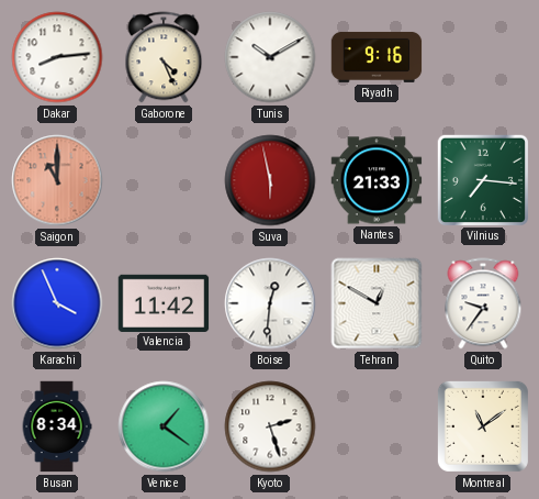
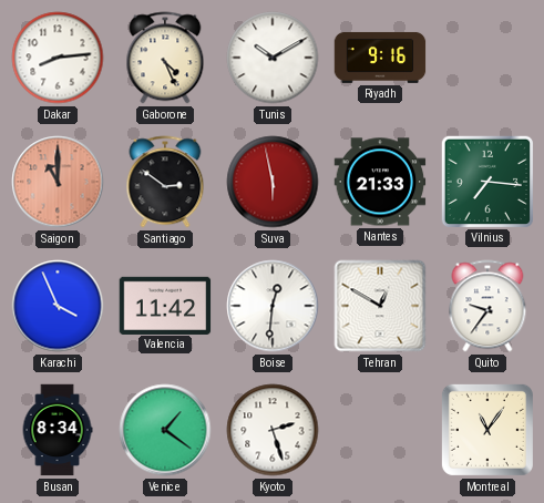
Santiago: none -> 2:51 (165, 182)
Montreal: 11:09 -> 11:06 (487, 430)
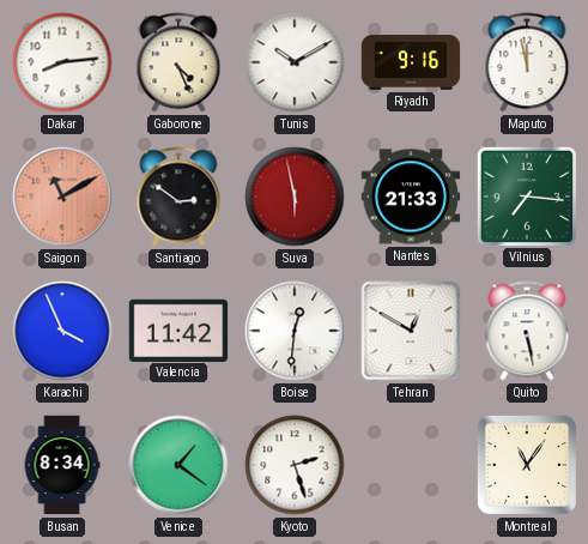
Maputo: none -> 11:58 (527, 62)
Saigon: 11:00 -> 11:10 (62, 197)
Quito: 9:36 -> 5:28 (527, 331)
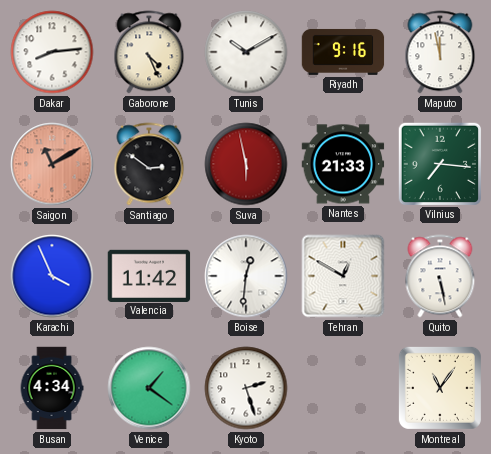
Busan: 8:34 -> 4:34 (52, 388)
